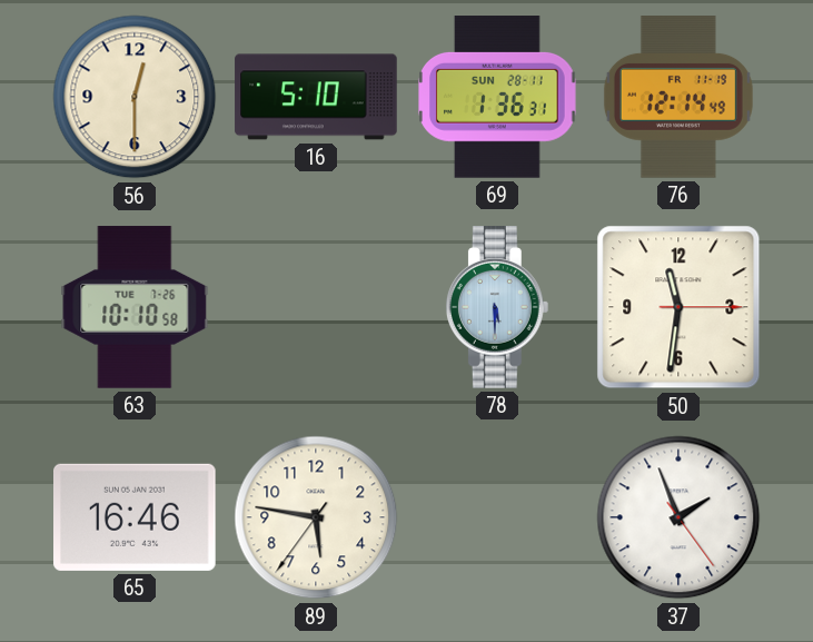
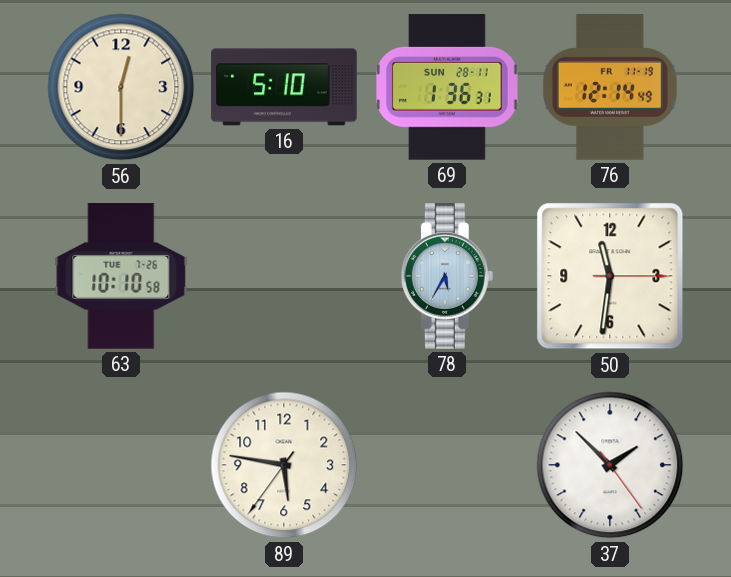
78: 5:30 -> 5:35 (447, 276)
65: 16:46 -> none (136, 517)
37: 1:56 -> 1:52 (610, 465)
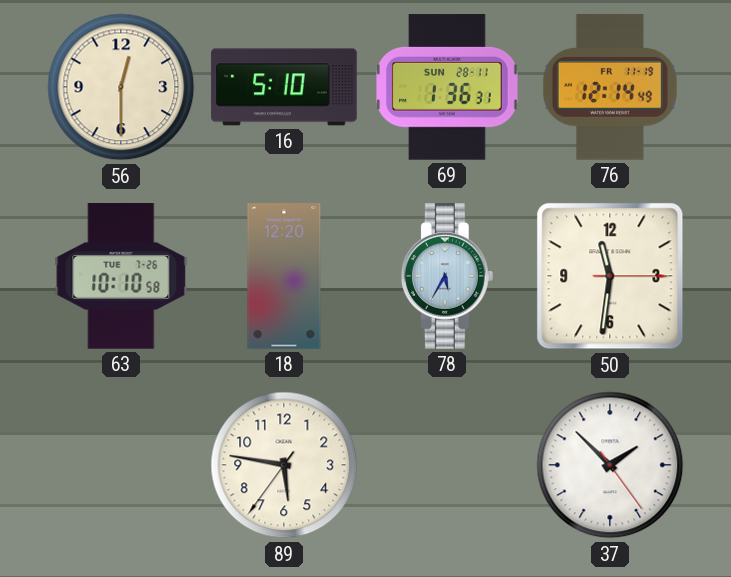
18: none -> 12:20 (284, 276)
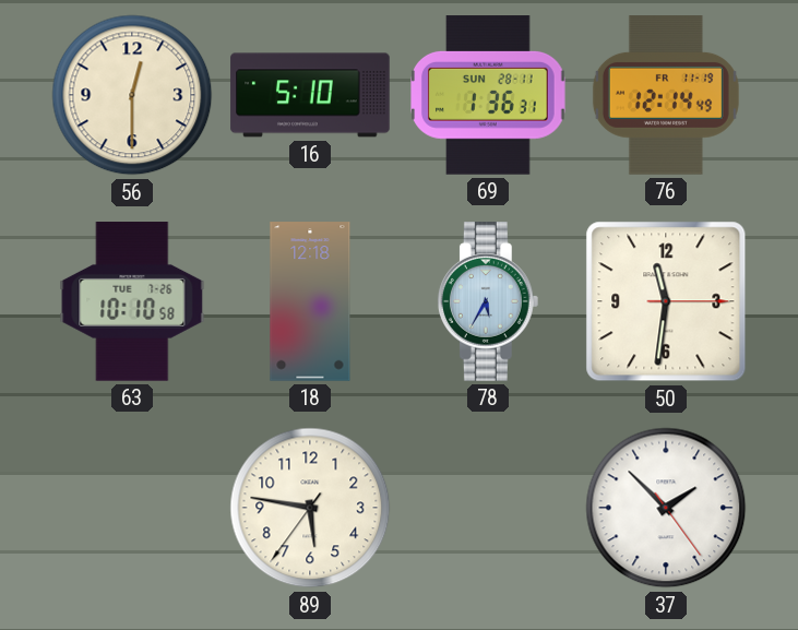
18: 12:20 -> 12:18 (310, 301)
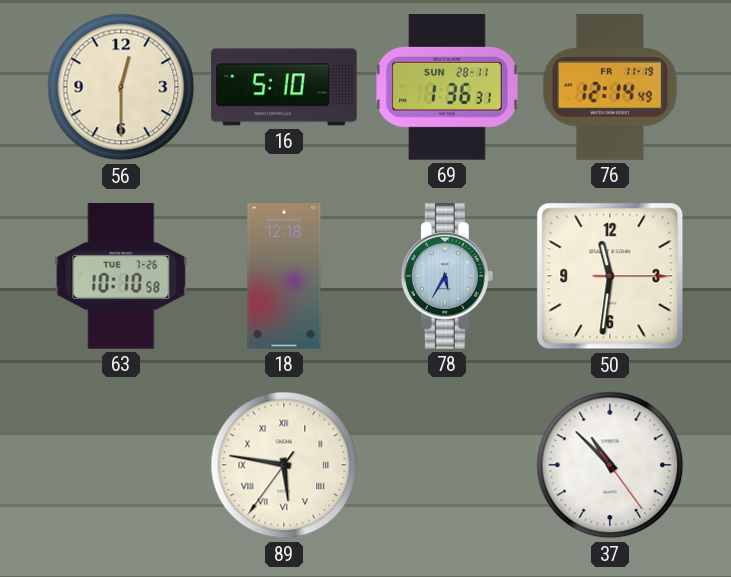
89 numerals: Arabic -> Roman (284, 465)
37: 1:52 -> 10:52 (610, 465)
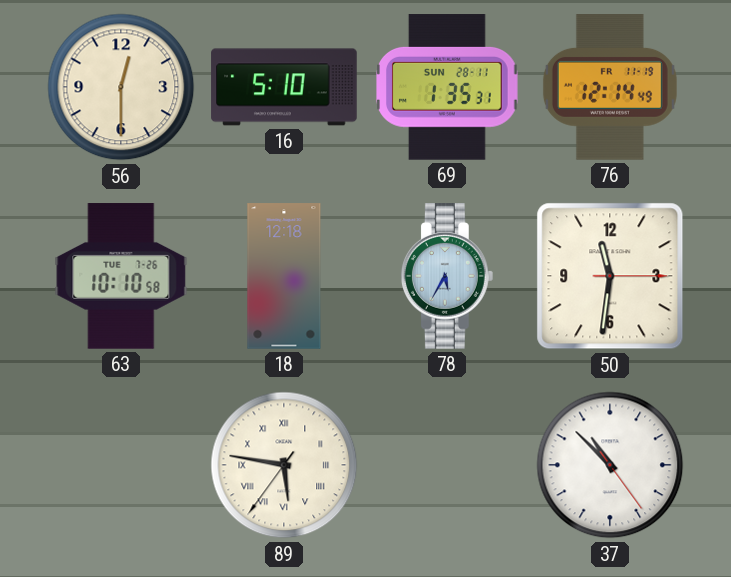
69: 1:36 -> 1:35 (447, 87)
